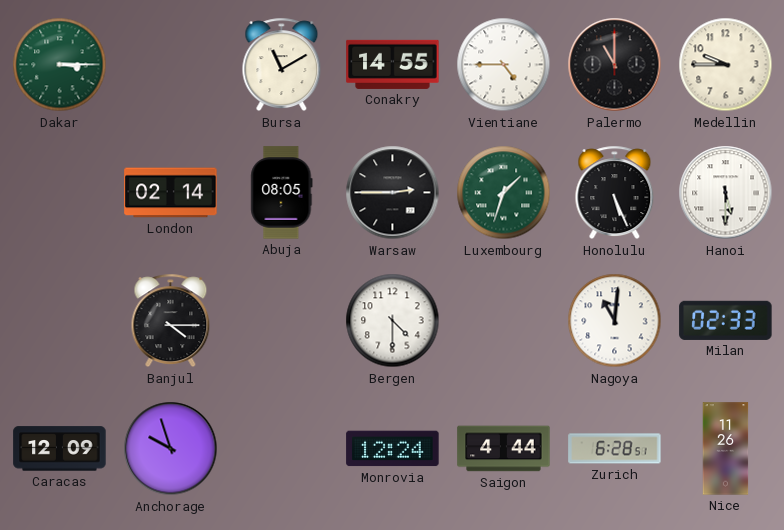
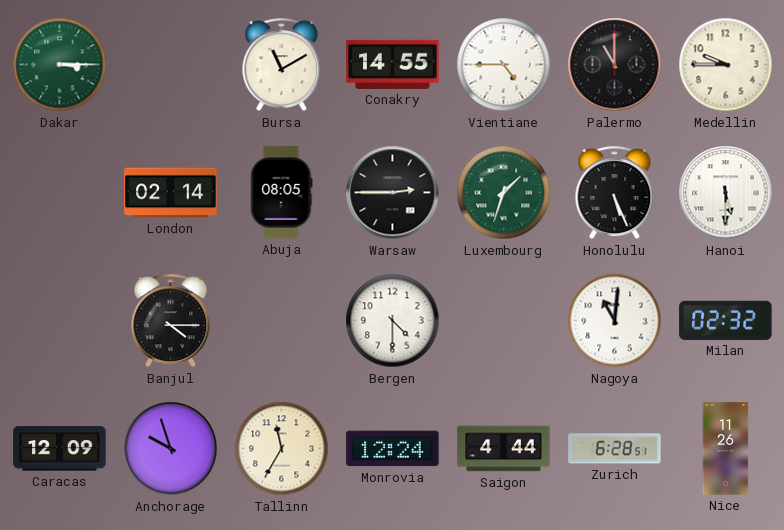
Milan: 02:33 -> 02:32 (726, 320)
Tallinn: none -> 11:35 (282, 449)
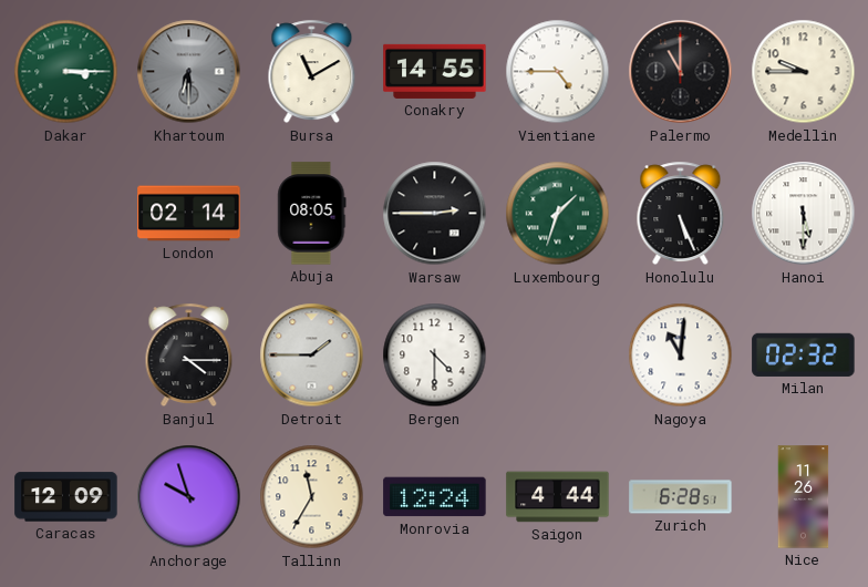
Khartoum: none -> 6:30 (189, 72)
Detroit: none -> 1:45 (312, 356)
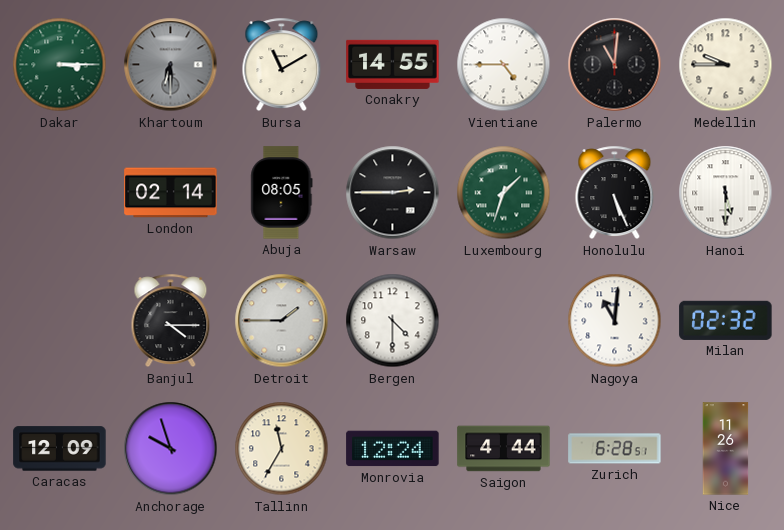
Palermo: 11:00 -> 11:01 (615, 65)
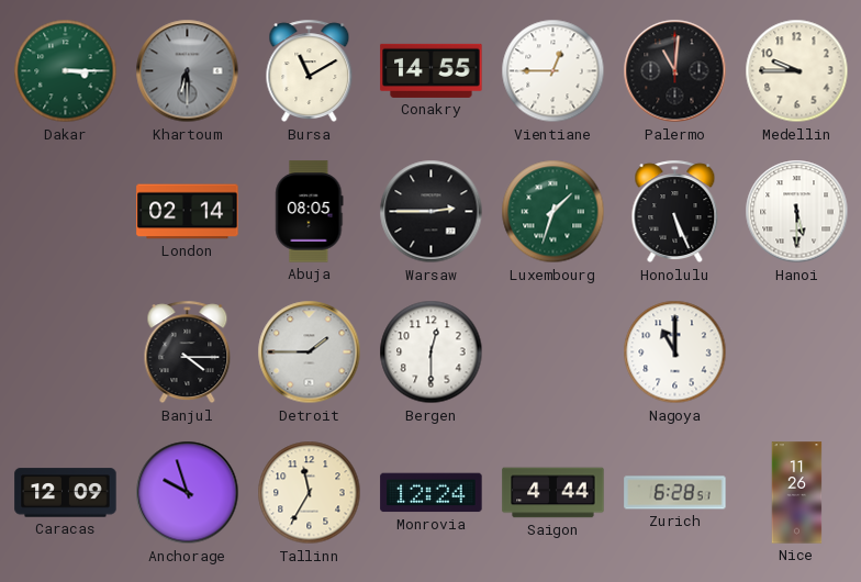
Vientiane: 4:45 -> 12:45 (553, 71)
Bergen: 4:30 -> 12:30 (432, 352)
Nagoya: 11:01 -> 11:00 (675, 352)
Milan: 02:32 -> none (726, 320)
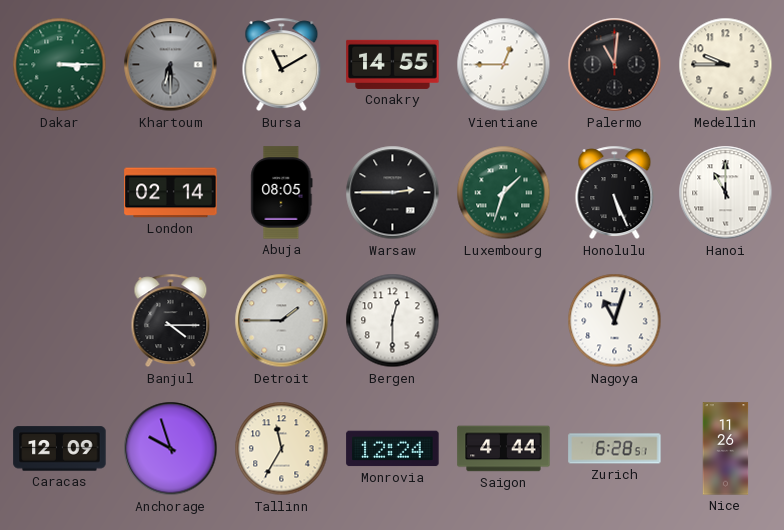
Hanoi: 5:30 -> 11:00 (726, 193)
Nagoya: 11:00 -> 11:03 (615, 321)
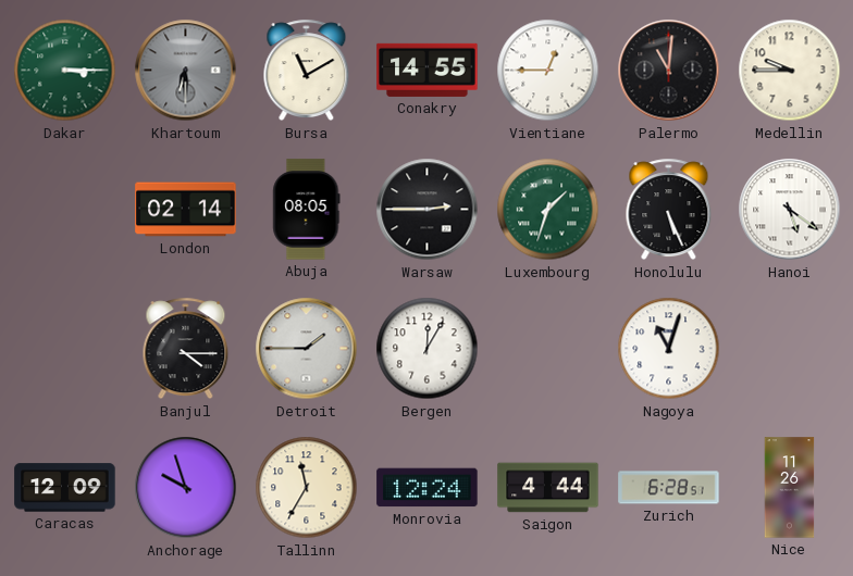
Hanoi: 11:00 -> 5:21 (790, 210)
Bergen: 12:30 -> 12:05 (428, 349)
